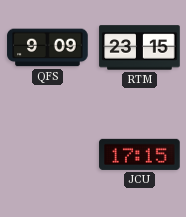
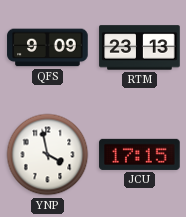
RTM: 23:15 -> 23:13 (140, 48)
YNP: none -> 3:58 (48, 155)
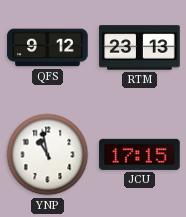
QFS: 9:09 -> 9:12 (48, 48)
YNP: 3:58 -> 10:58 (48, 155)
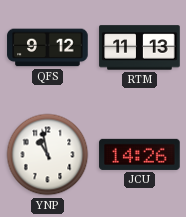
RTM: 23:13 -> 11:13 (140, 48)
JCU: 17:15 -> 14:26 (140, 154)
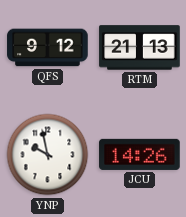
RTM: 11:13 -> 21:13 (140, 48)
YNP: 10:58 -> 9:58 (48, 155)
